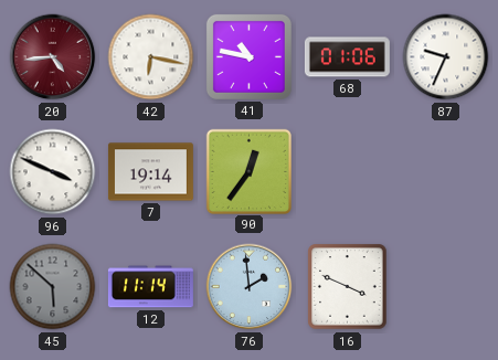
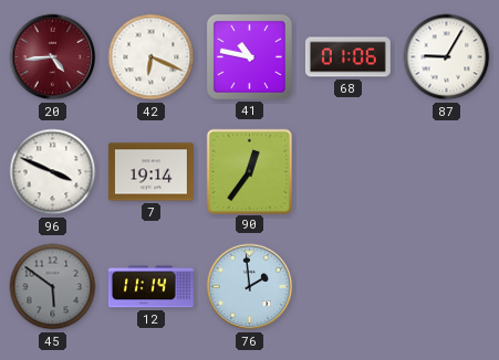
42: 6:17 -> 6:19 (152, 57)
87: 9:34 -> 9:05 (447, 57)
45: 5:52 -> 5:51 (53, 287)
16: 3:49 -> none (348, 287)
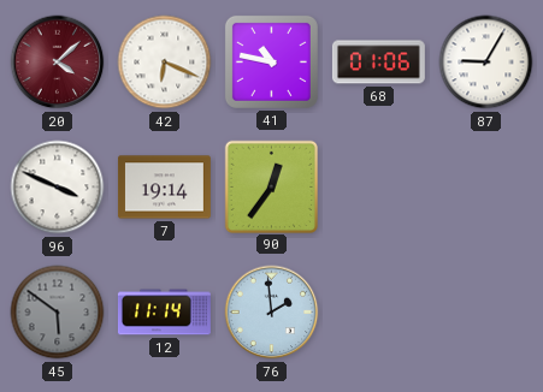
20: 4:44 -> 4:08 (58, 63)
